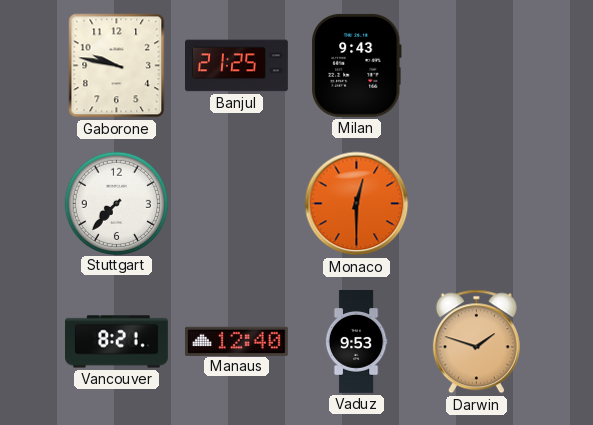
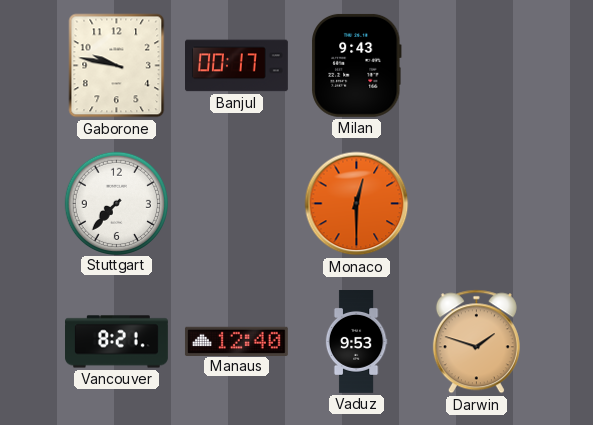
Banjul: 21:25 -> 00:17 (237, 66)
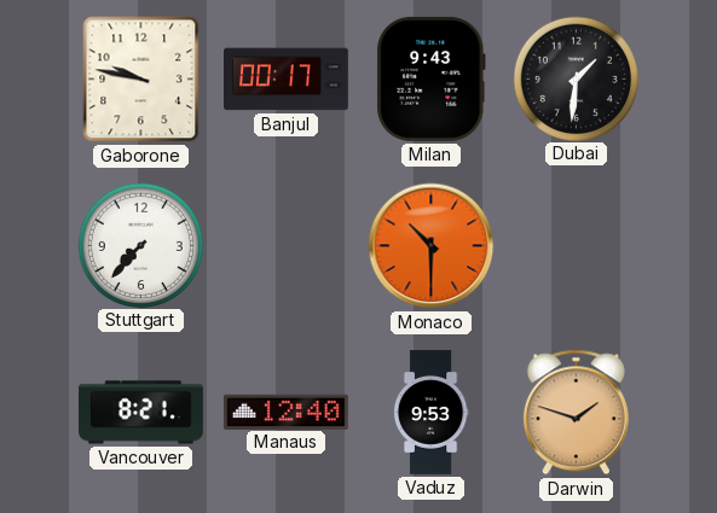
Dubai: none -> 1:31 (576, 78)
Monaco: 12:30 -> 10:30 (432, 246)
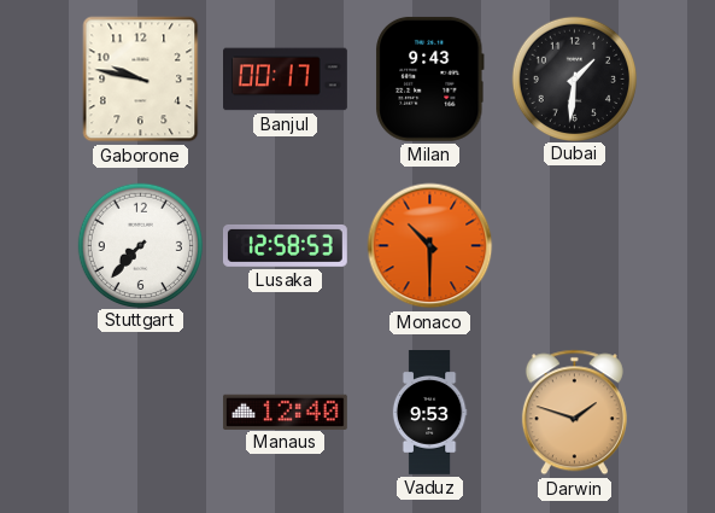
Lusaka: none -> 12:58 (285, 245)
Vancouver: 8:21 -> none (141, 413)
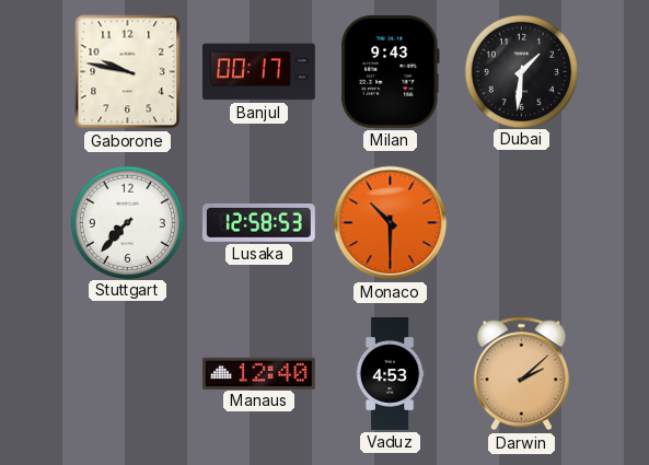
Vaduz: 9:53 -> 4:53 (390, 374)
Darwin: 1:48 -> 2:08 (521, 374)
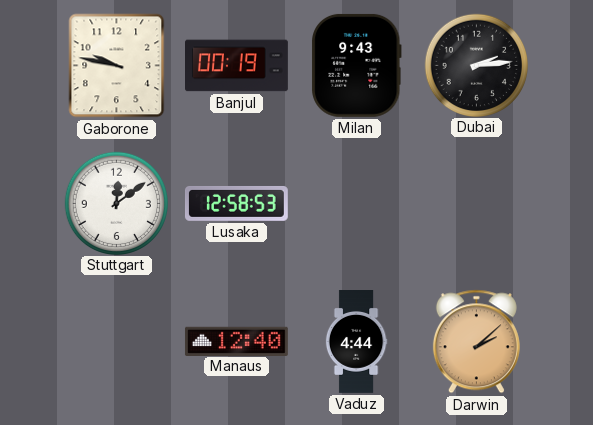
Banjul: 00:17 -> 00:19 (237, 66)
Dubai: 1:31 -> 2:14 (476, 65)
Stuttgart: 7:37 -> 12:09 (116, 203)
Monaco: 10:30 -> none (391, 223)
Vaduz: 4:53 -> 4:44 (356, 342)
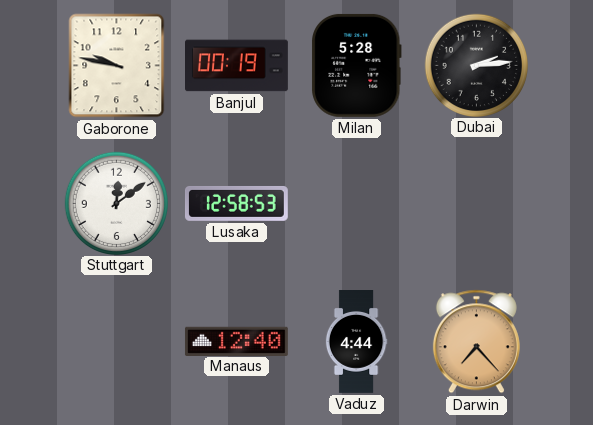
Milan: 9:43 -> 5:28 (357, 65)
Darwin: 2:08 -> 7:23 (476, 342)
